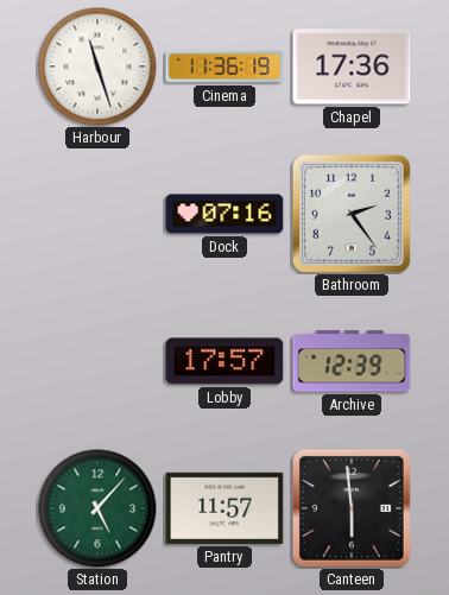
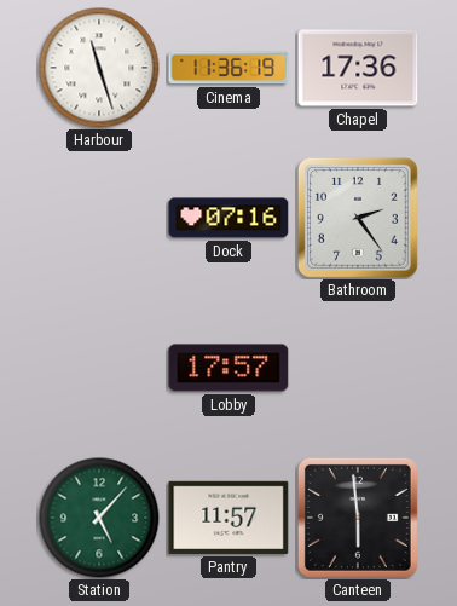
Archive: 12:39 -> none (352, 361)
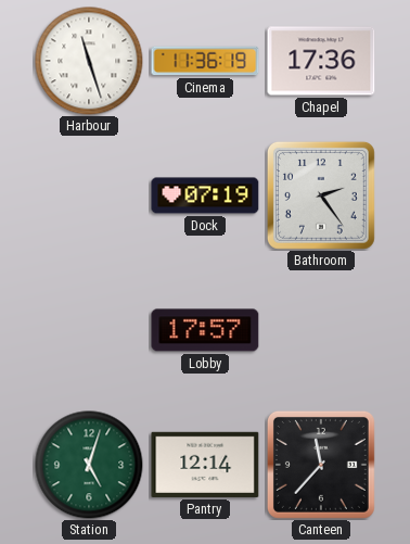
Dock: 07:16 -> 07:19 (205, 195)
Station: 5:07 -> 5:03 (89, 465)
Pantry: 11:57 -> 12:14 (205, 465)
Canteen: 5:59 -> 11:37 (321, 465)
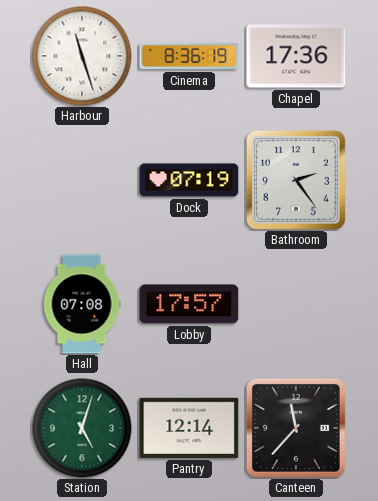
Cinema: 11:36 -> 8:36 (189, 56)
Hall: none -> 07:08 (82, 304)
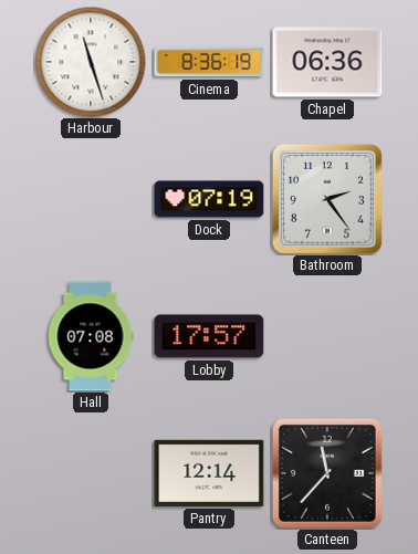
Chapel: 17:36 -> 06:36 (327, 62)
Station: 5:03 -> none (82, 428)
